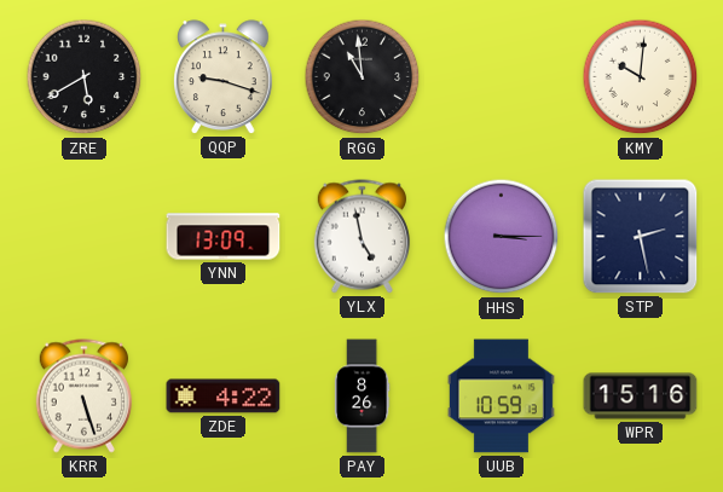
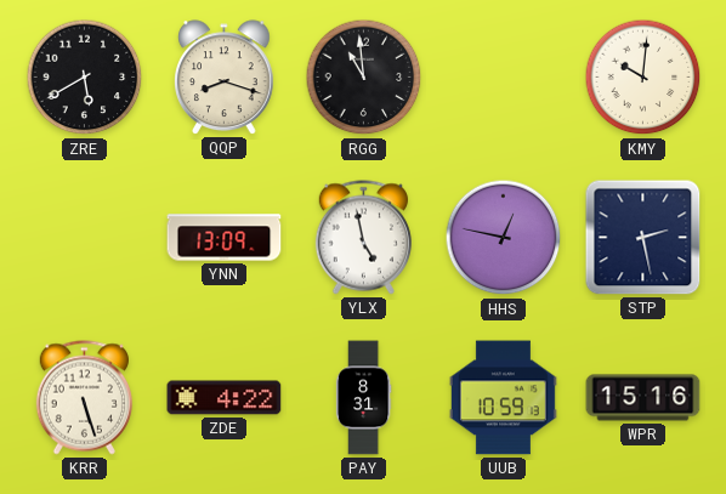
QQP: 9:18 -> 8:18 (225, 78)
HHS: 3:15 -> 12:47 (504, 238)
PAY: 8:26 -> 8:31 (363, 398)
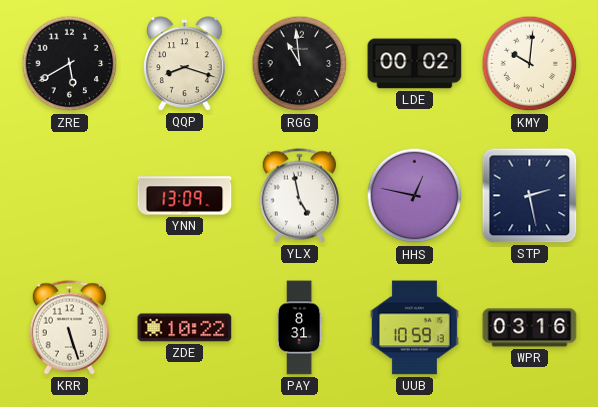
LDE: none -> 00:02 (415, 64)
ZDE: 4:22 -> 10:22 (185, 328)
WPR: 15:16 -> 03:16 (530, 328)
